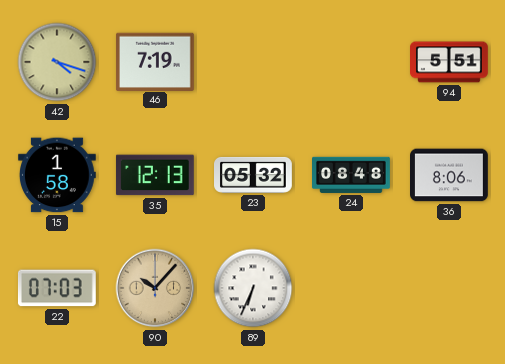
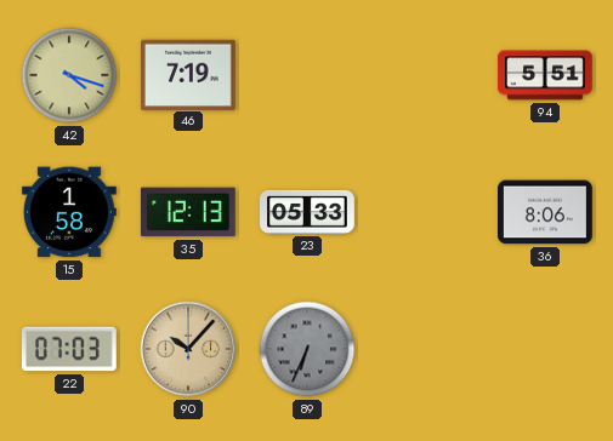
23: 05:32 -> 05:33 (308, 212)
24: 08:48 -> none (352, 175)
89 dial: white -> grey (307, 349)
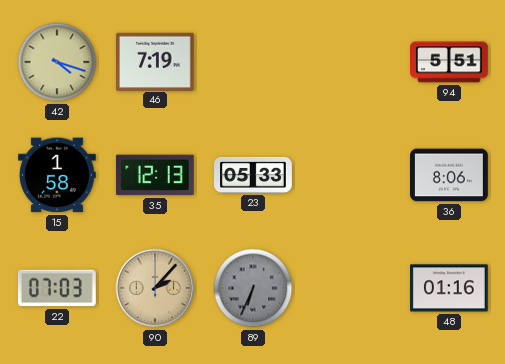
90: 10:07 -> 2:07 (155, 288)
48: none -> 01:16 (450, 288)
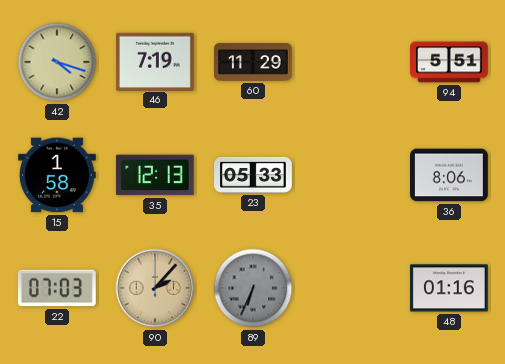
60: none -> 11:29 (254, 62)
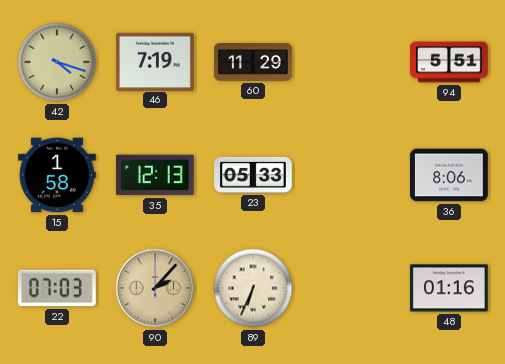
89 dial: grey -> cream (253, 288)
